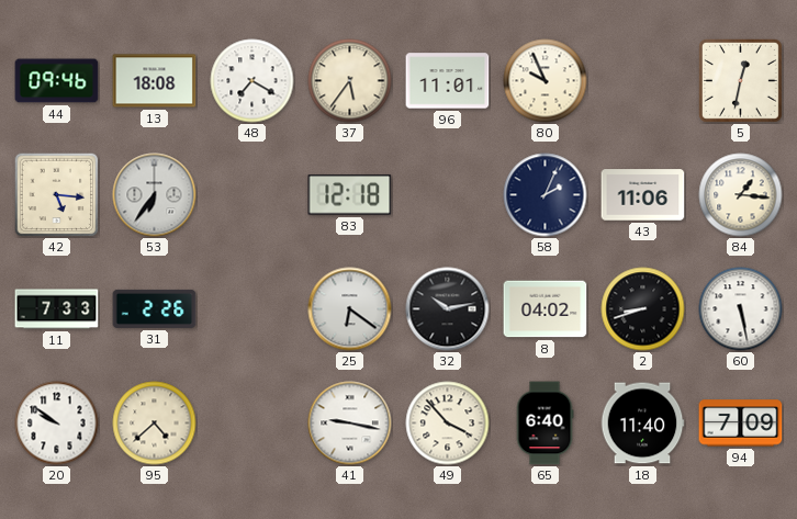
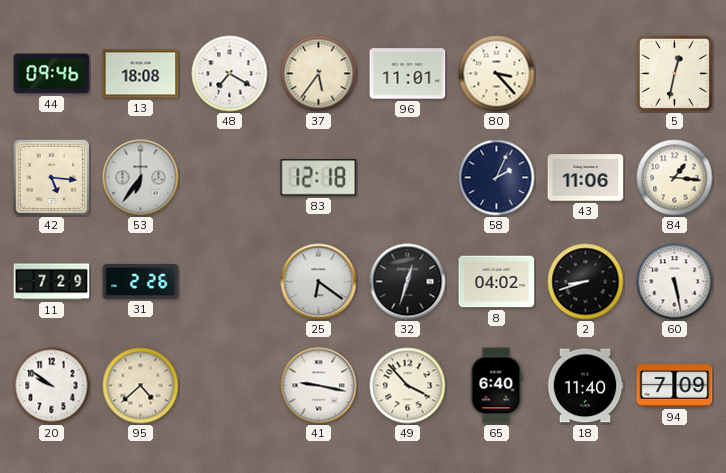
80: 9:56 -> 3:23 (497, 74)
11: 7:33 -> 7:29 (52, 282)
32: 10:13 -> 12:33 (408, 282)
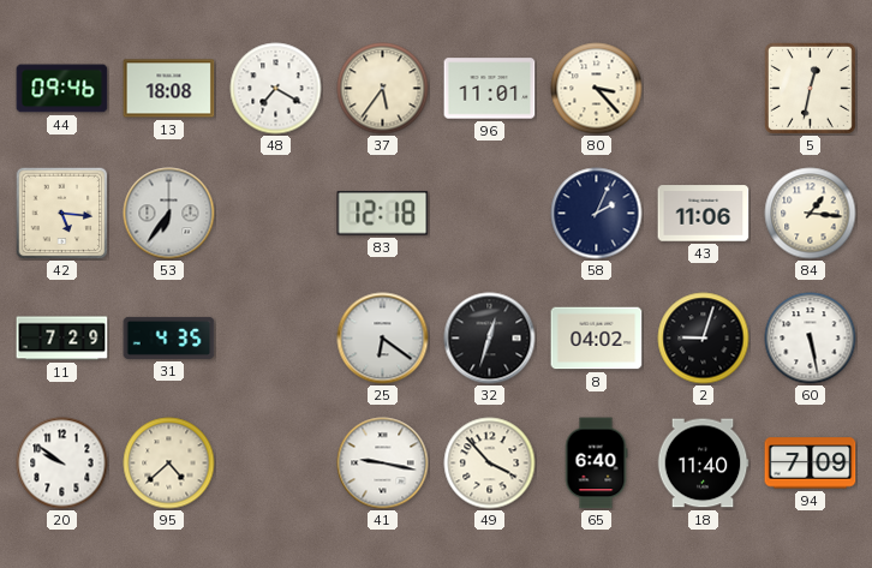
31: 2:26 -> 4:35 (169, 337)
2: 8:42 -> 9:03 (704, 339)
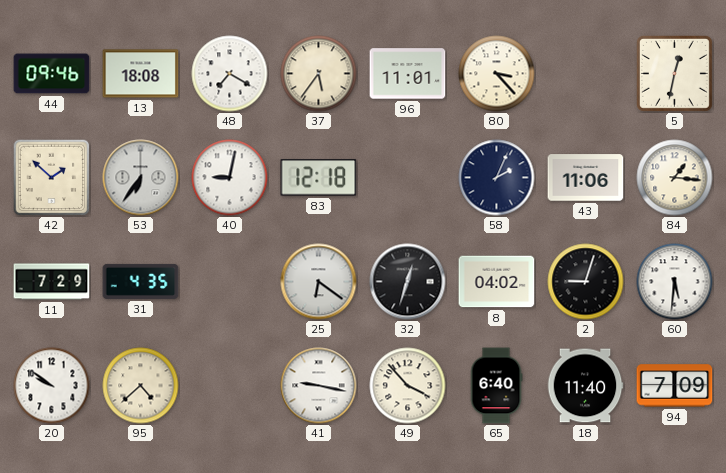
42: 5:16 -> 1:52 (51, 177)
40: none -> 9:02 (230, 178)
60: 5:28 -> 5:31 (675, 282)
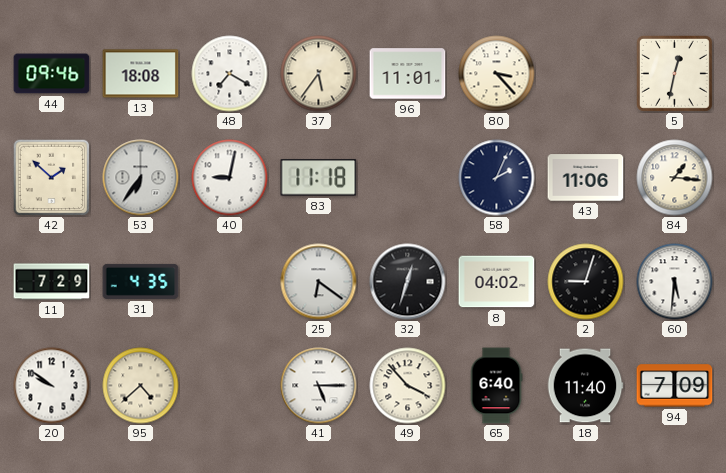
83: 12:18 -> 11:18 (319, 178)
41: 9:17 -> 5:15 (319, 386)
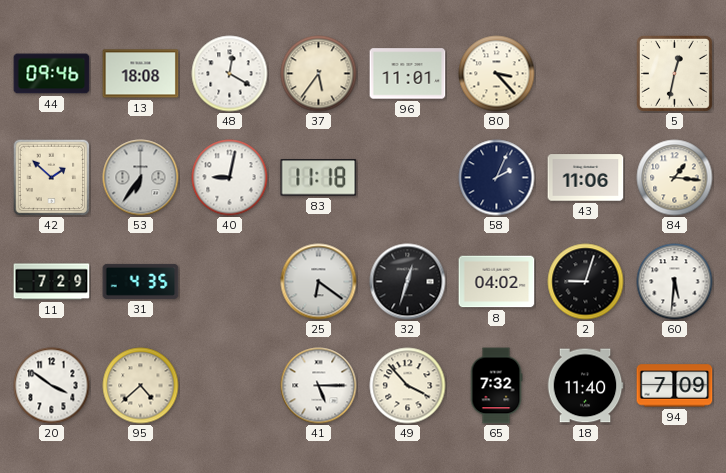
48: 7:20 -> 12:20 (230, 74)
20: 9:51 -> 3:51 (52, 386)
65: 6:40 -> 7:32 (496, 386)
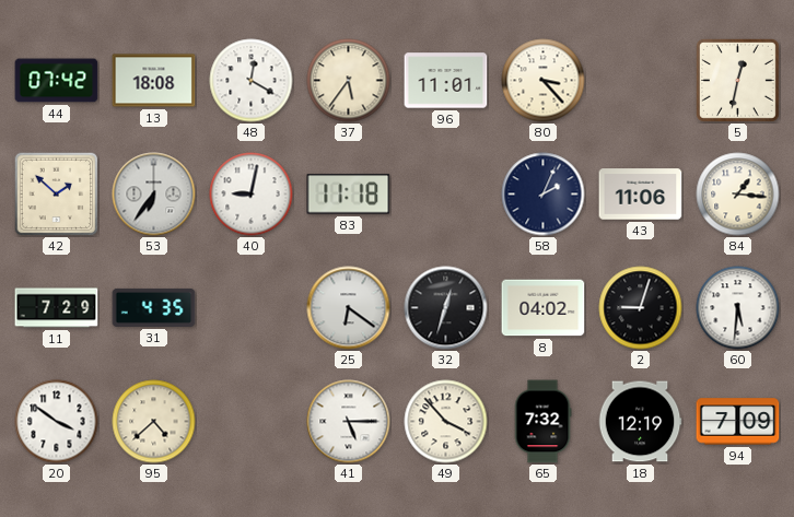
44: 09:46 -> 07:42 (57, 81)
18: 11:40 -> 12:19 (640, 422)
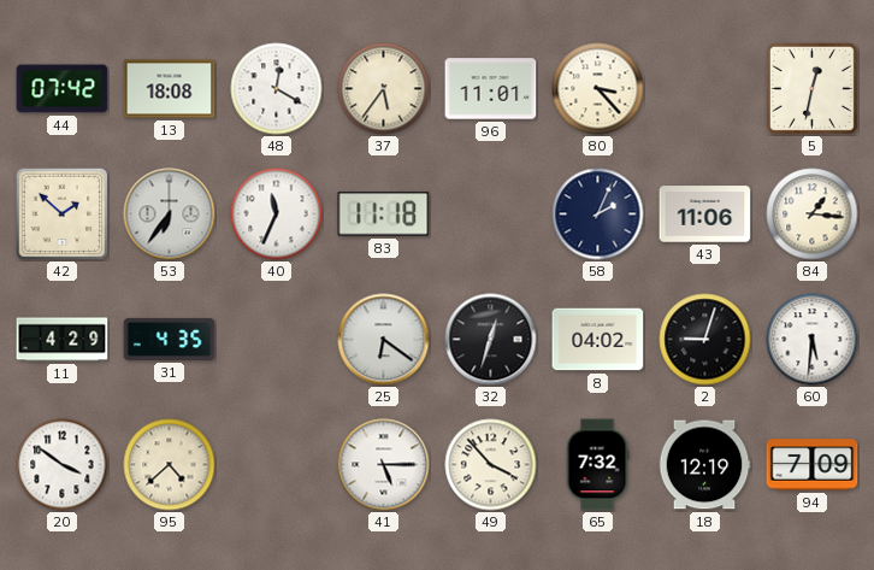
40: 9:02 -> 11:34 (277, 215)
11: 7:29 -> 4:29 (63, 340)
